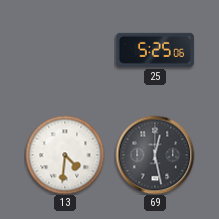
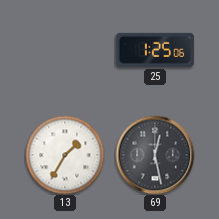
25: 5:25 -> 1:25 (155, 50)
13: 4:31 -> 1:35 (65, 155)
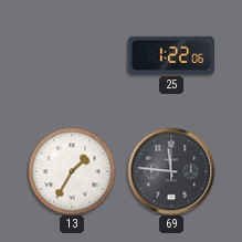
25: 1:25 -> 1:22 (171, 55)
69: 12:28 -> 11:46 (171, 171)
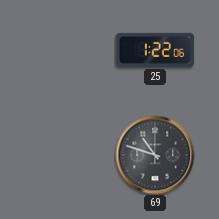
13: 1:35 -> none (72, 171)
69: 11:46 -> 10:48 (155, 155)
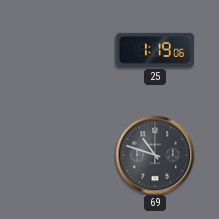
25: 1:22 -> 1:19 (155, 50)
